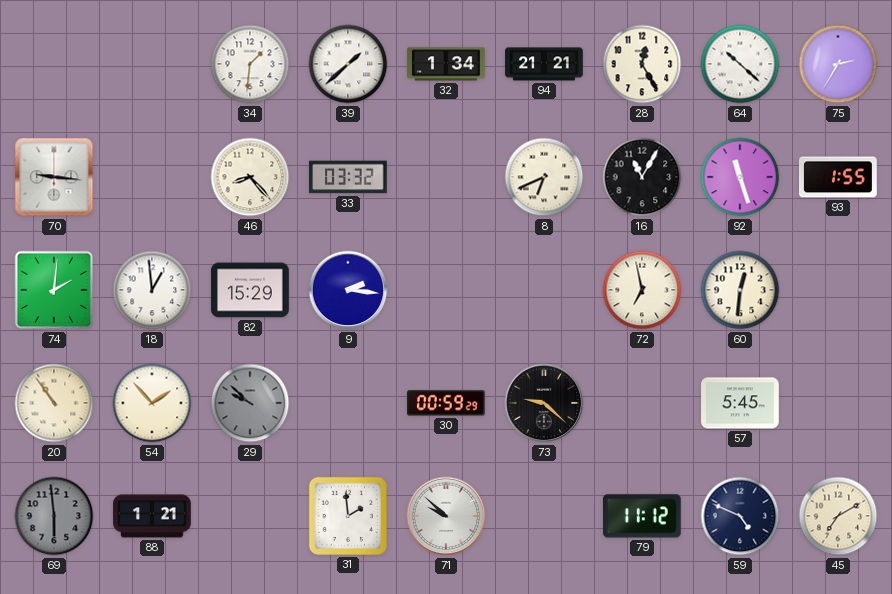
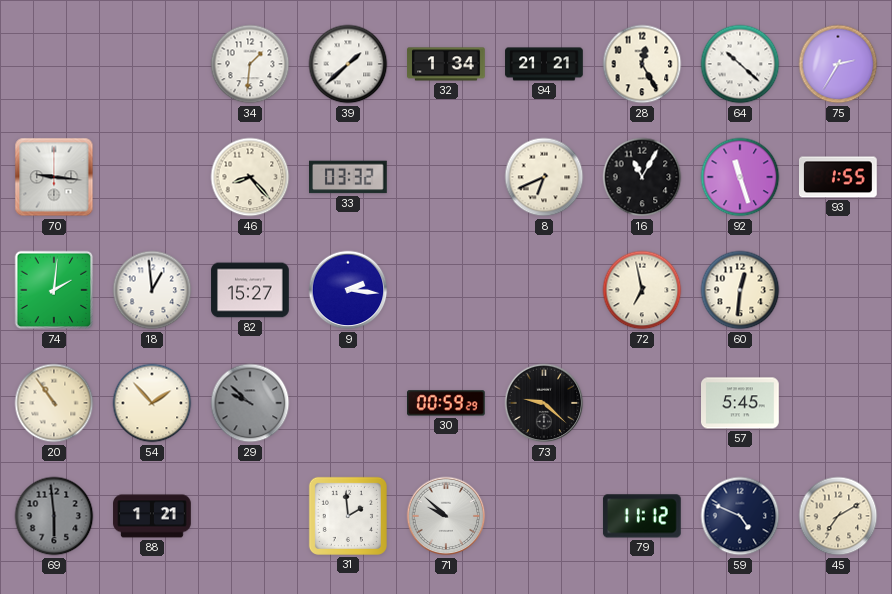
82: 15:29 -> 15:27 (250, 290)
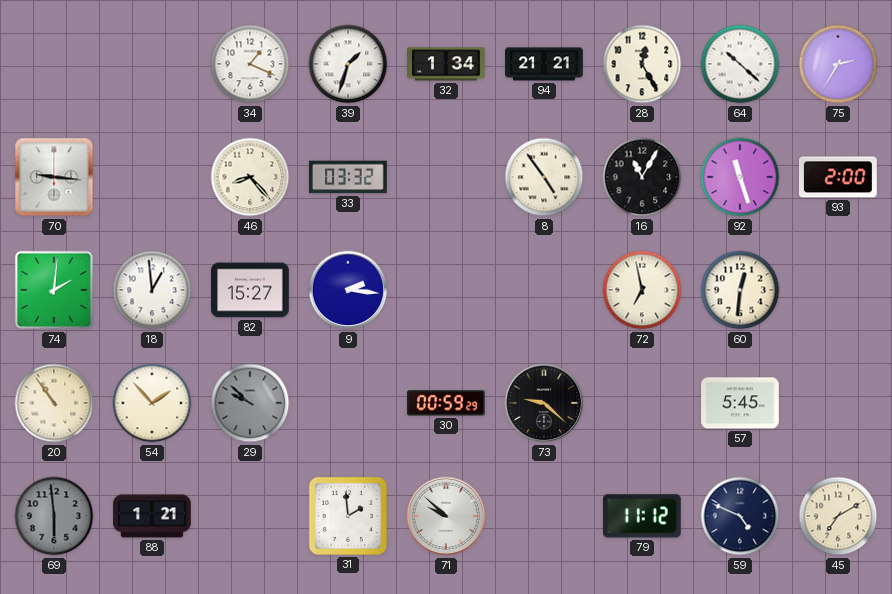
34: 1:31 -> 1:19 (250, 64)
39: 1:38 -> 1:33 (348, 64)
8: 6:41 -> 4:54 (544, 177)
93: 1:55 -> 2:00 (839, 177)
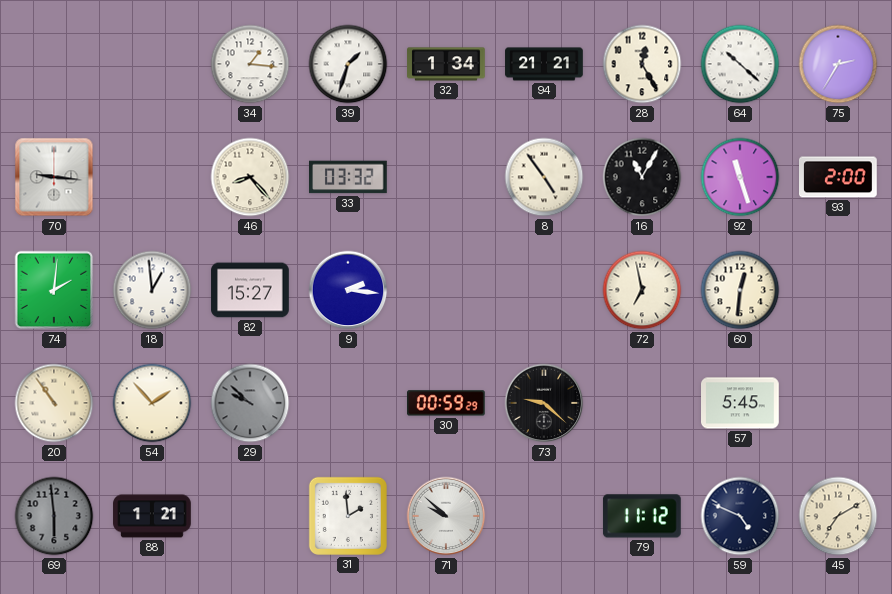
34: 1:19 -> 1:16 (250, 64)
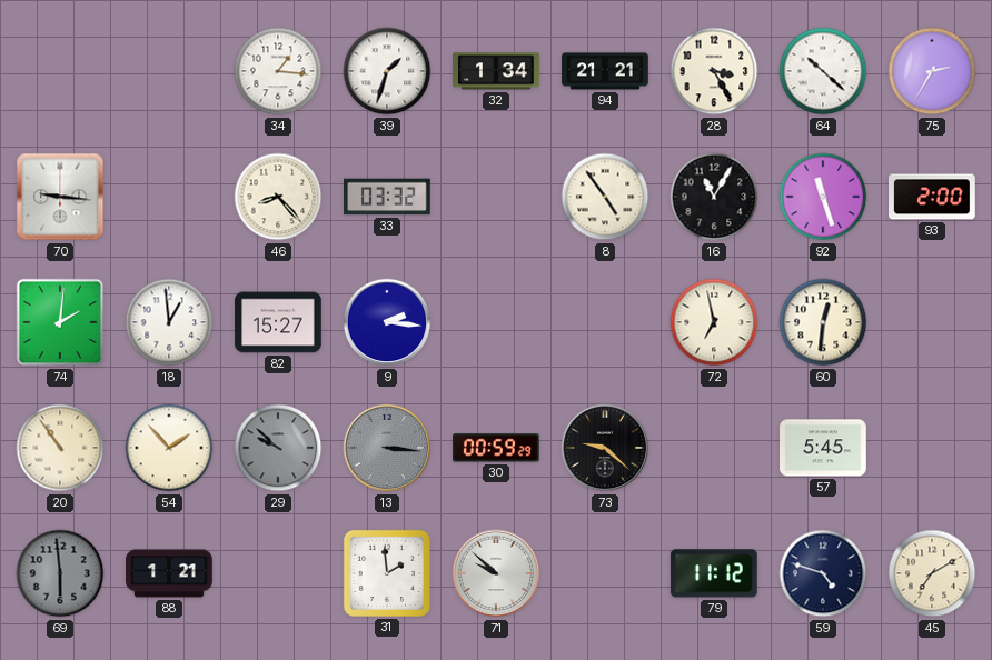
28: 12:25 -> 3:25 (714, 71)
13: none -> 3:16 (387, 448)
59: 4:49 -> 4:48 (823, 573)
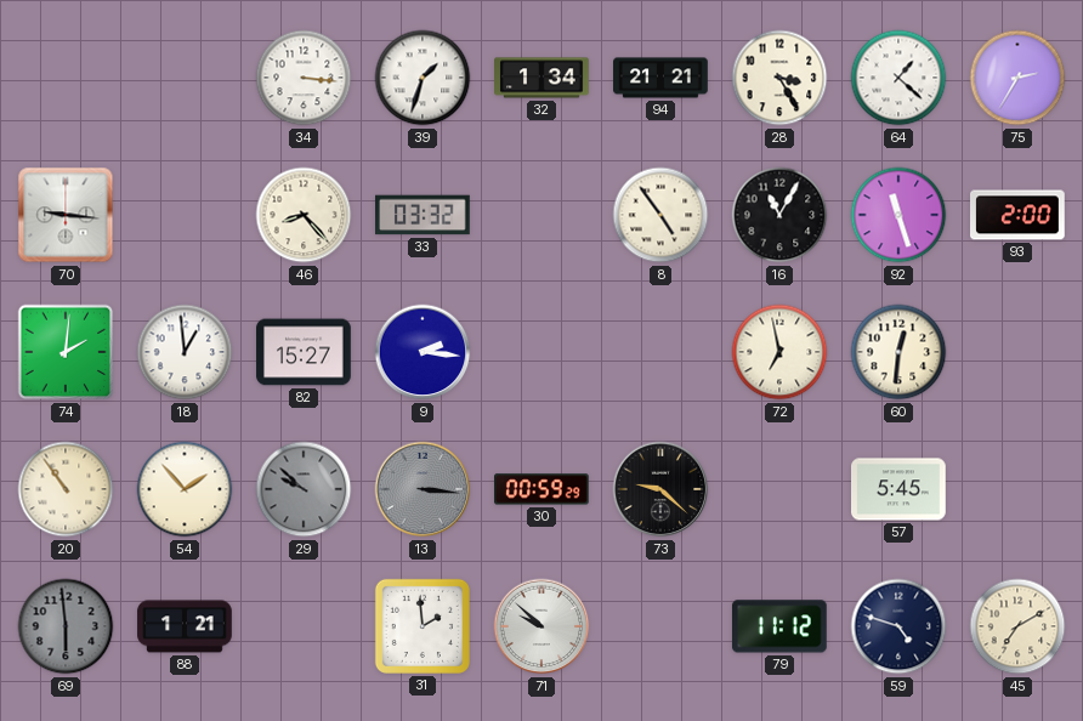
34: 1:16 -> 3:16 (304, 78)
64: 10:22 -> 1:22 (898, 78)
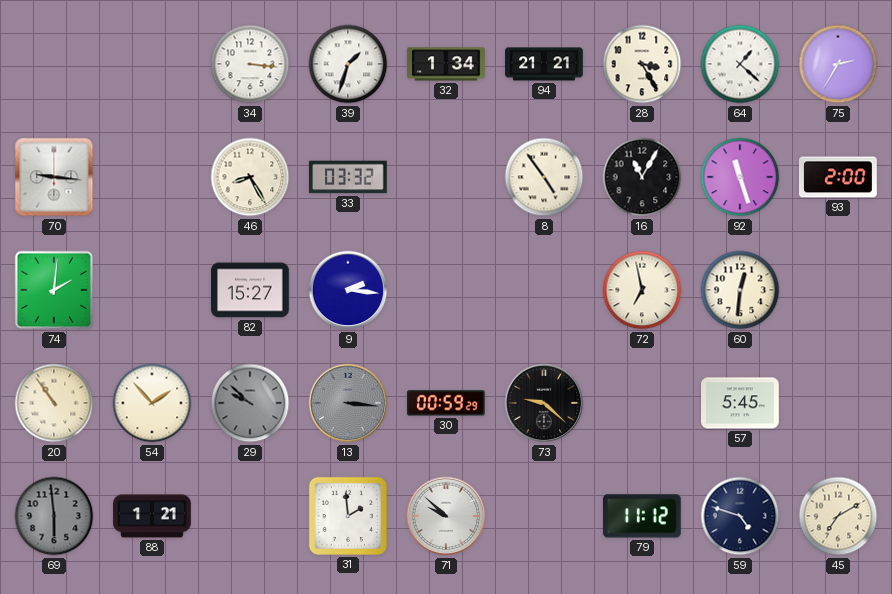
46: 8:23 -> 8:25 (250, 177)
18: 12:59 -> none (185, 352)
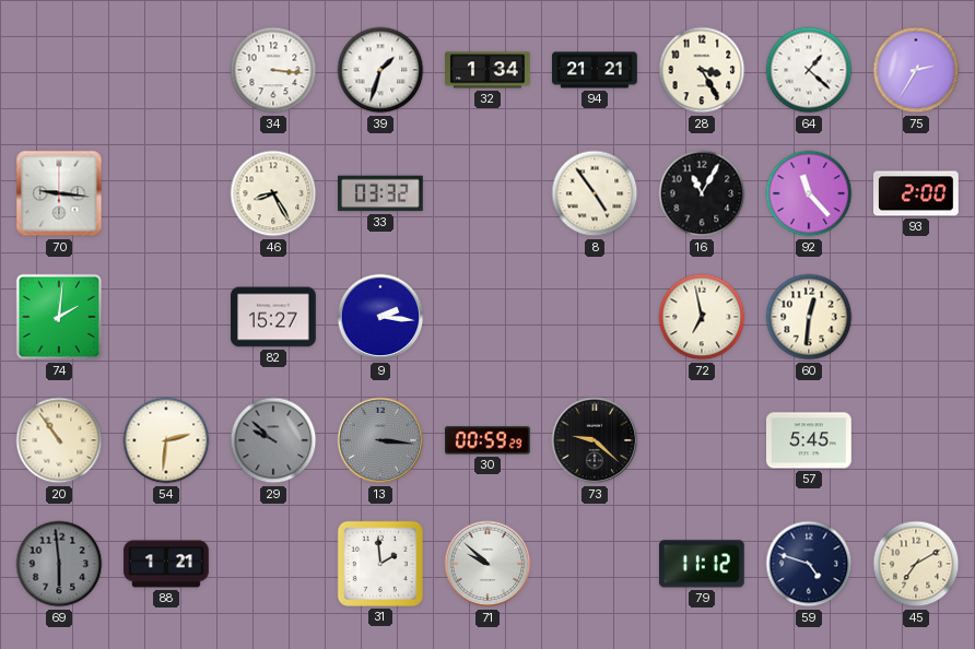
92: 11:27 -> 11:23 (809, 193)
54: 1:53 -> 2:31 (166, 440)
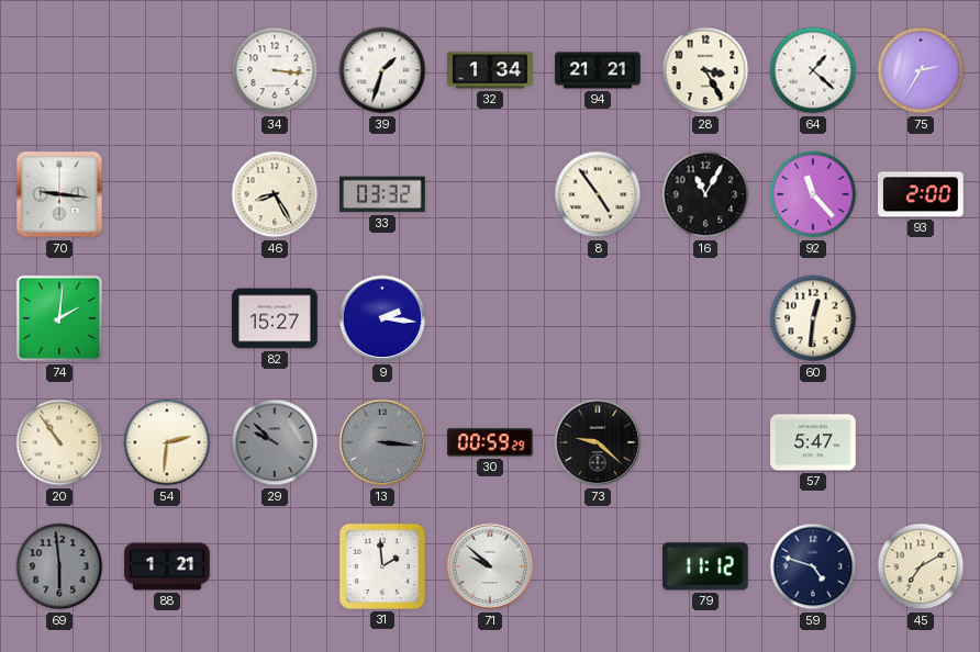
72: 6:58 -> none (702, 317)
57: 5:45 -> 5:47 (814, 442)
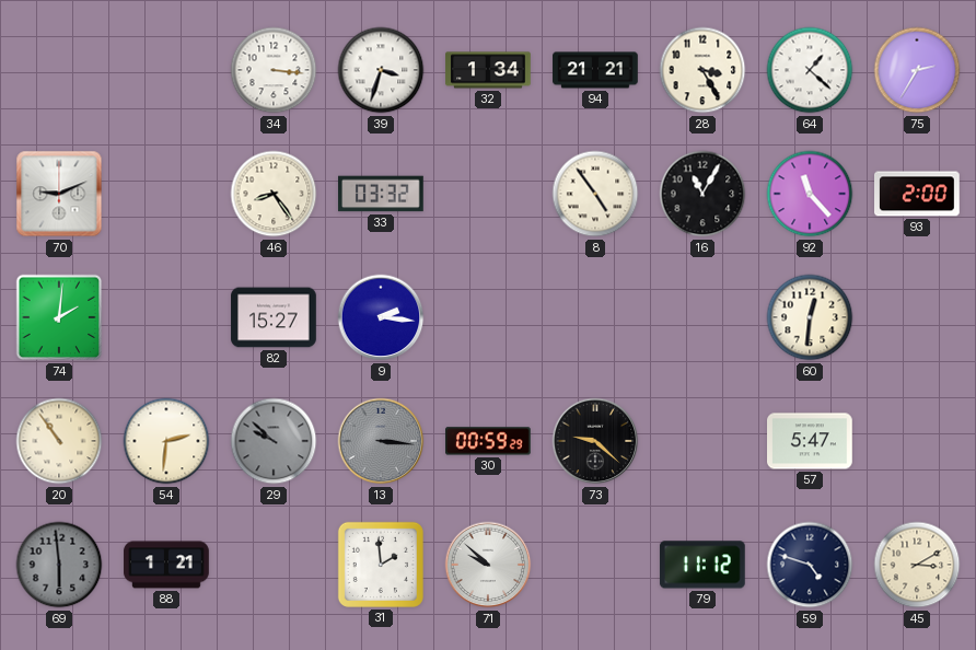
39: 1:33 -> 3:33 (381, 70)
70: 9:16 -> 9:11 (59, 194)
46: 8:25 -> 8:24 (274, 194)
45: 7:10 -> 3:10 (917, 565)
